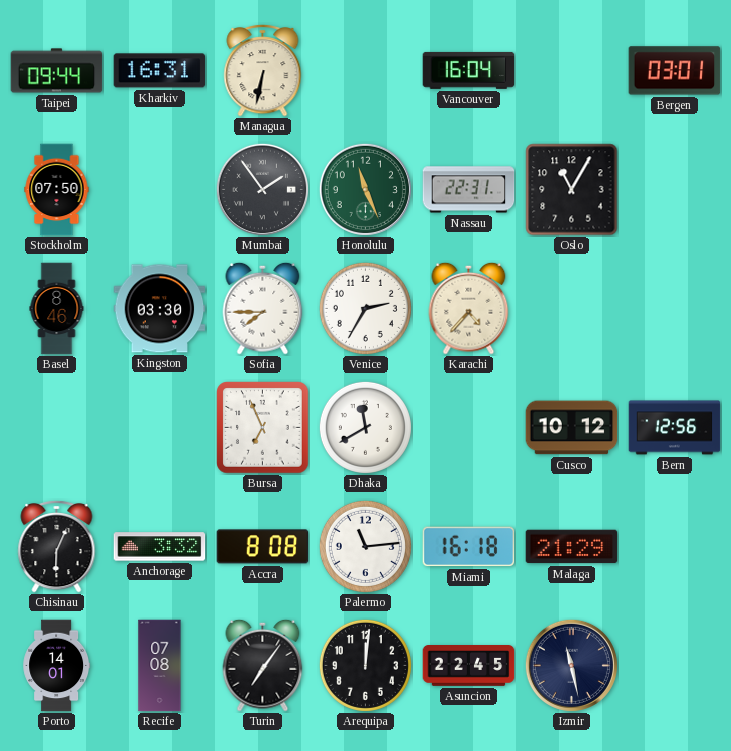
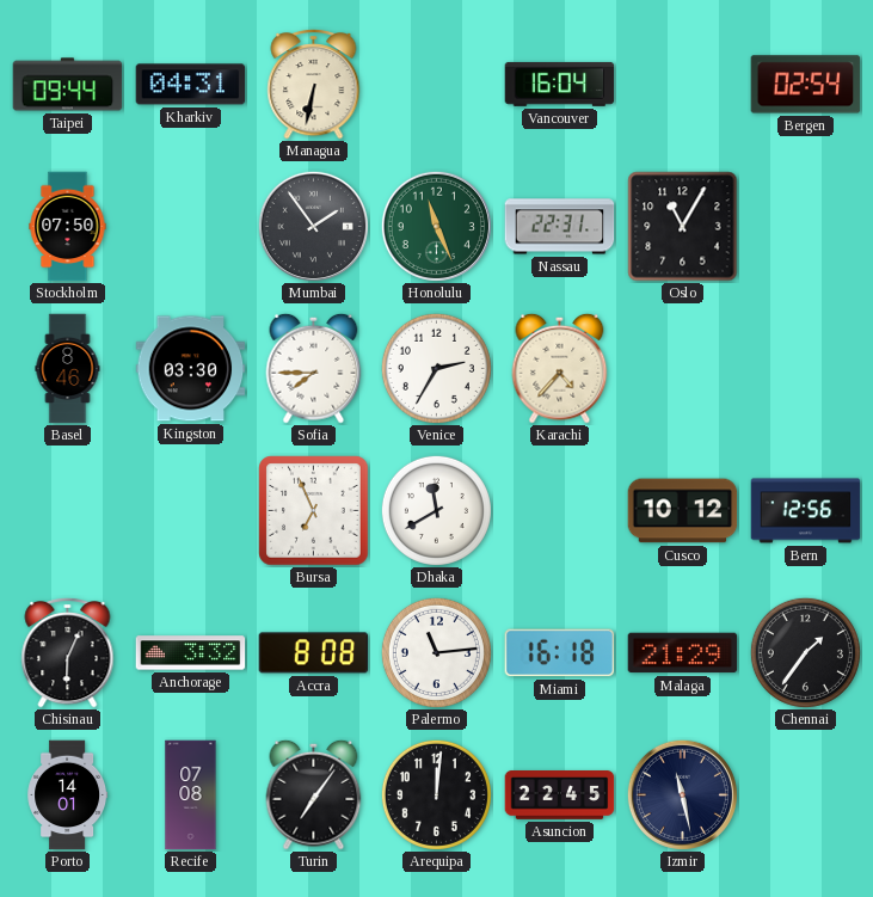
Kharkiv: 16:31 -> 04:31 (191, 85)
Bergen: 03:01 -> 02:54 (806, 85)
Chennai: none -> 1:36 (805, 652)
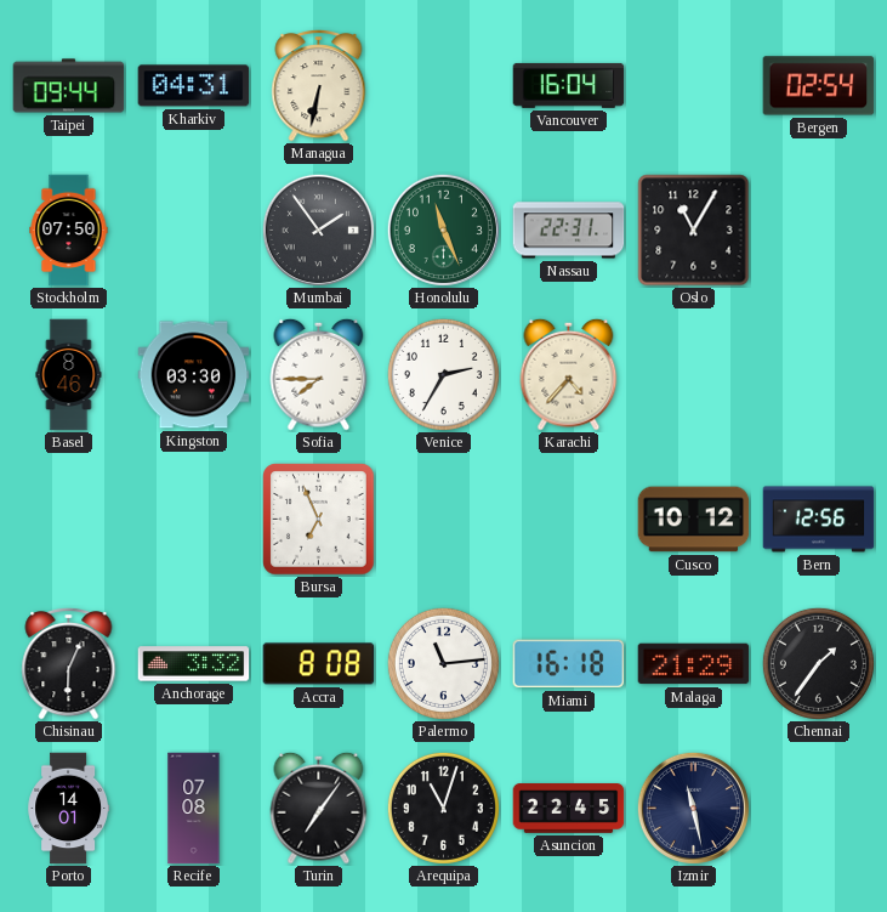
Dhaka: 11:40 -> none (436, 510)
Arequipa: 12:01 -> 11:03 (443, 808)
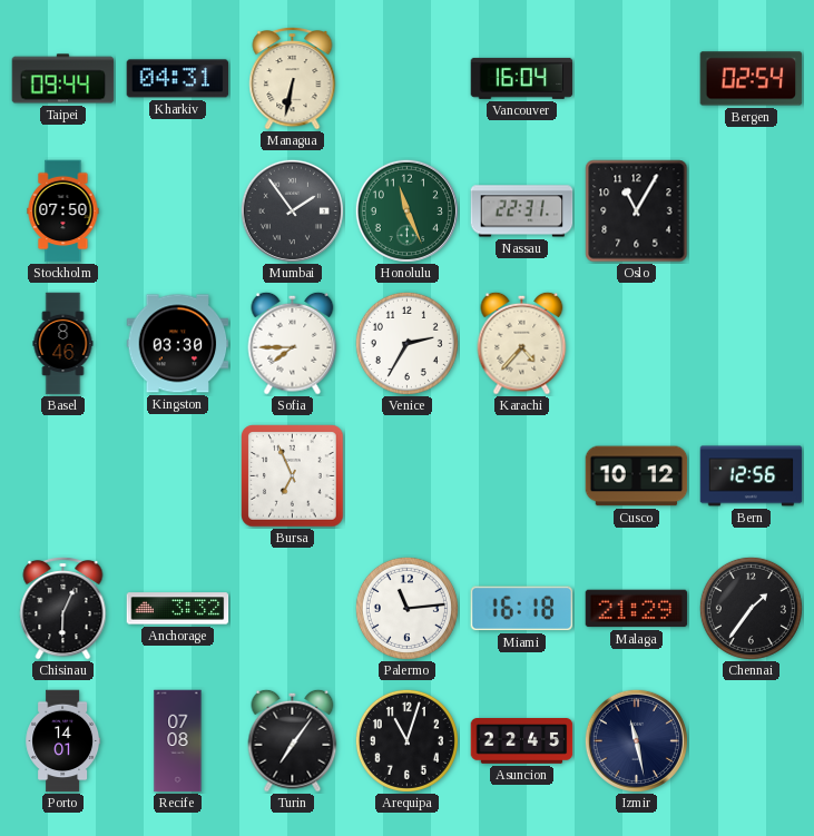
Accra: 8:08 -> none (319, 664)
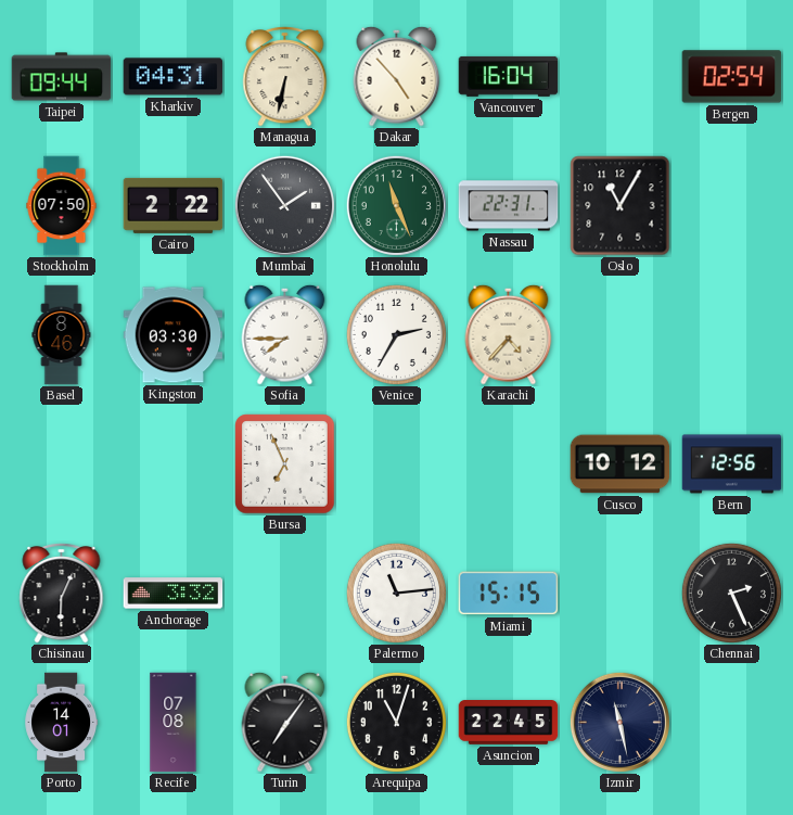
Dakar: none -> 4:53 (397, 76)
Cairo: none -> 2:22 (174, 205)
Miami: 16:18 -> 15:15 (509, 594)
Malaga: 21:29 -> none (637, 609)
Chennai: 1:36 -> 2:26 (731, 593)
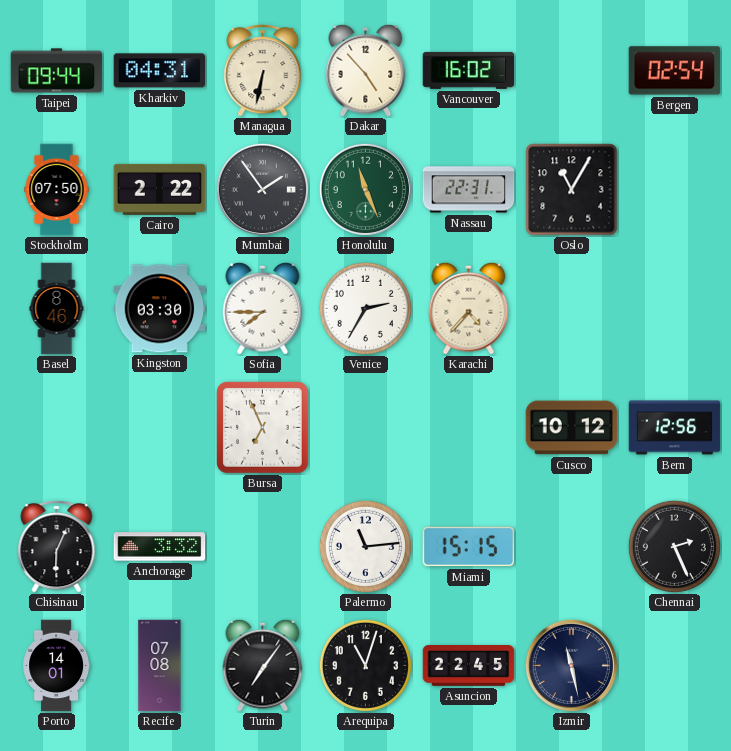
Vancouver: 16:04 -> 16:02 (469, 70)
